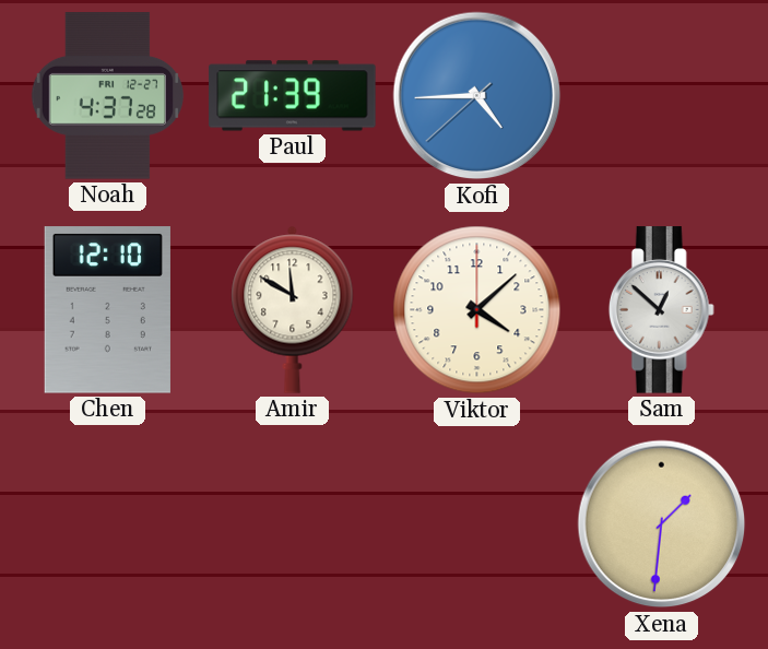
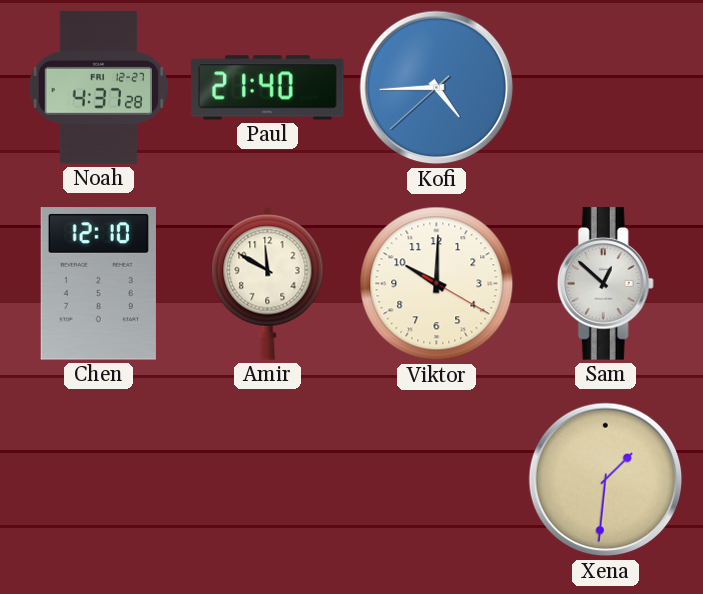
Paul: 21:39 -> 21:40 (268, 88)
Viktor: 4:08 -> 10:00 (437, 284)
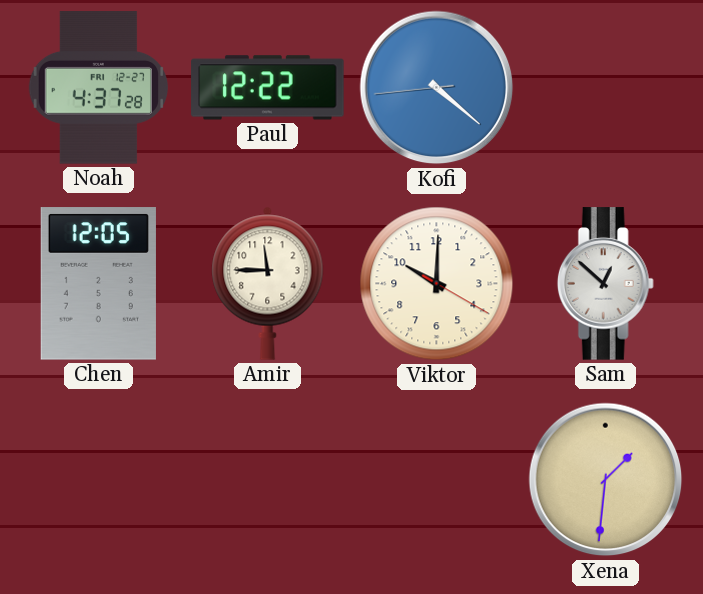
Paul: 21:40 -> 12:22 (268, 88)
Kofi: 4:44 -> 4:21 (437, 88)
Chen: 12:10 -> 12:05 (98, 284)
Amir: 11:50 -> 11:45 (268, 283)
